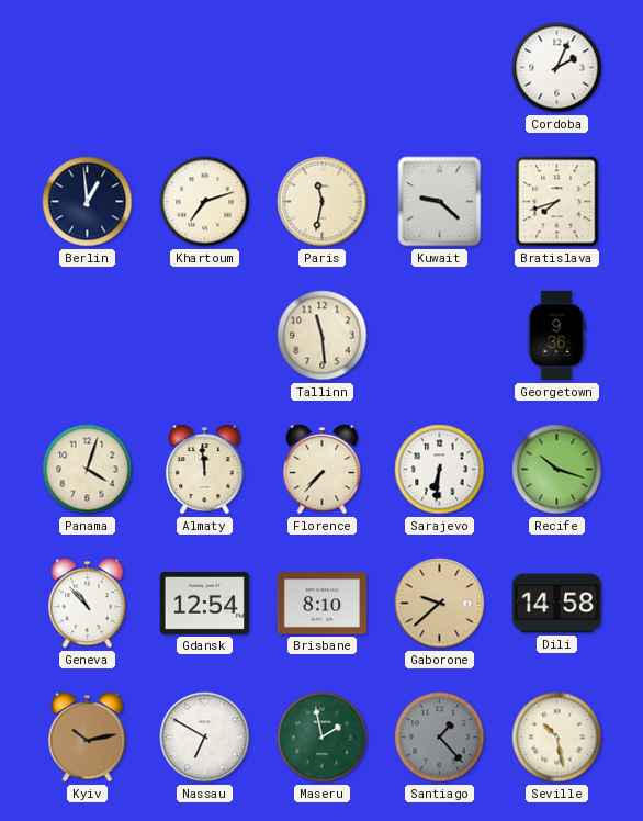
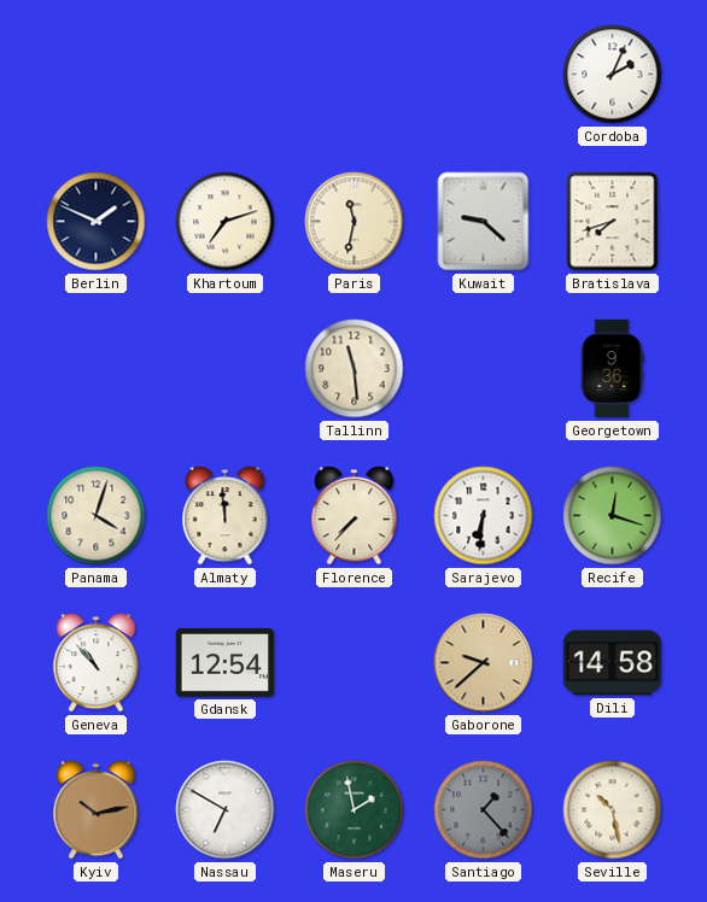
Berlin: 12:59 -> 1:49 (97, 222)
Recife: 10:18 -> 12:18 (613, 516)
Brisbane: 8:10 -> none (323, 604)
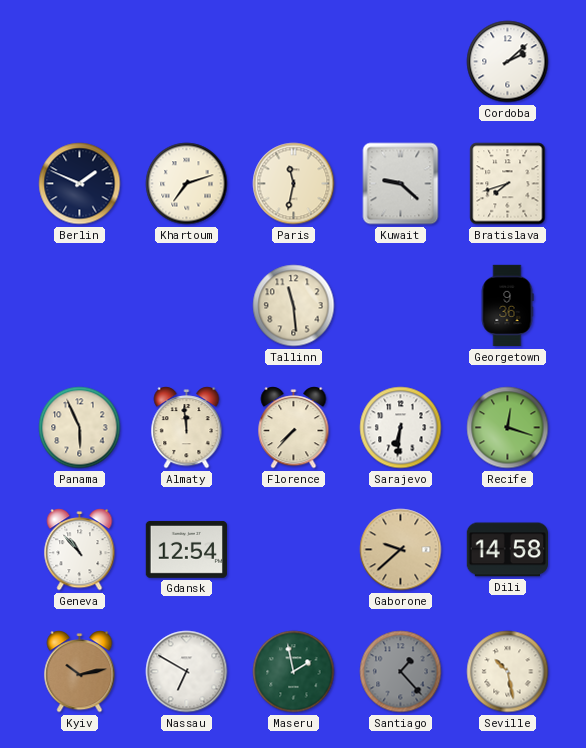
Cordoba: 2:04 -> 2:08 (508, 62)
Panama: 4:03 -> 5:56 (80, 428)
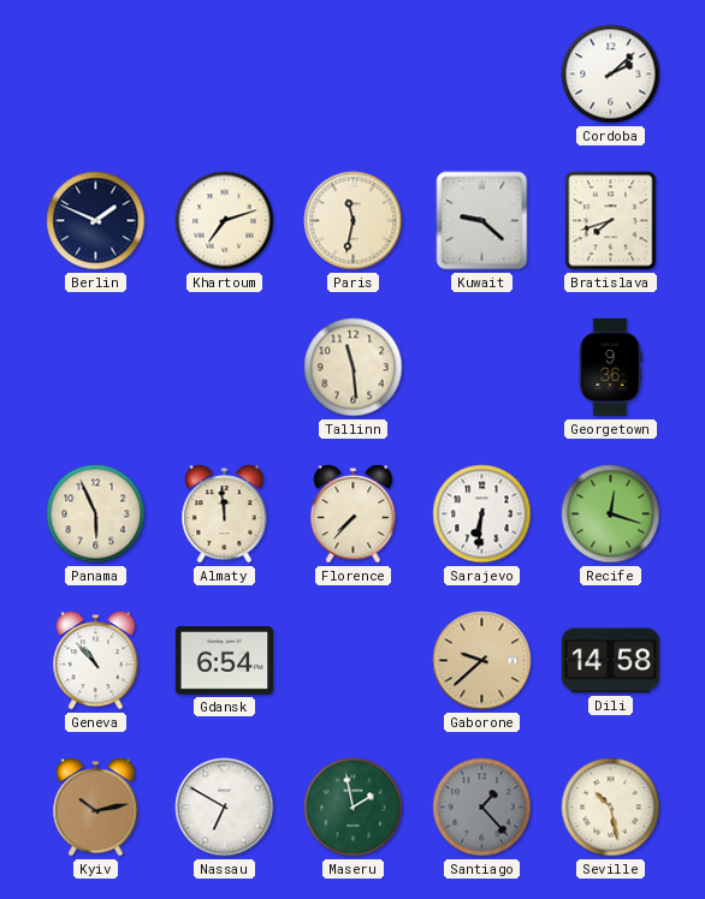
Gdansk: 12:54 -> 6:54 (224, 660)
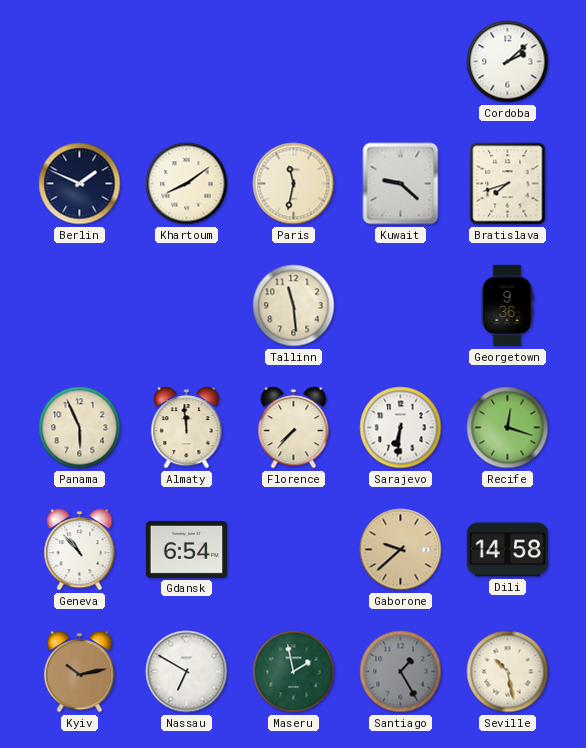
Khartoum: 7:12 -> 8:09 (187, 184)
Santiago: 1:23 -> 1:25 (401, 672)
